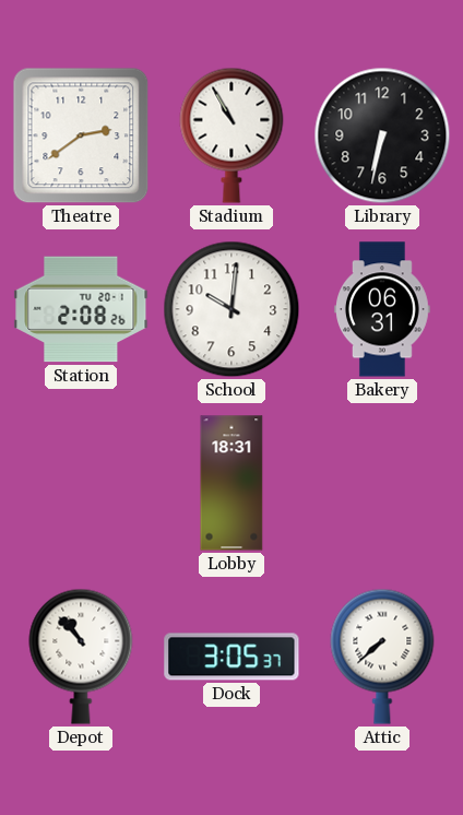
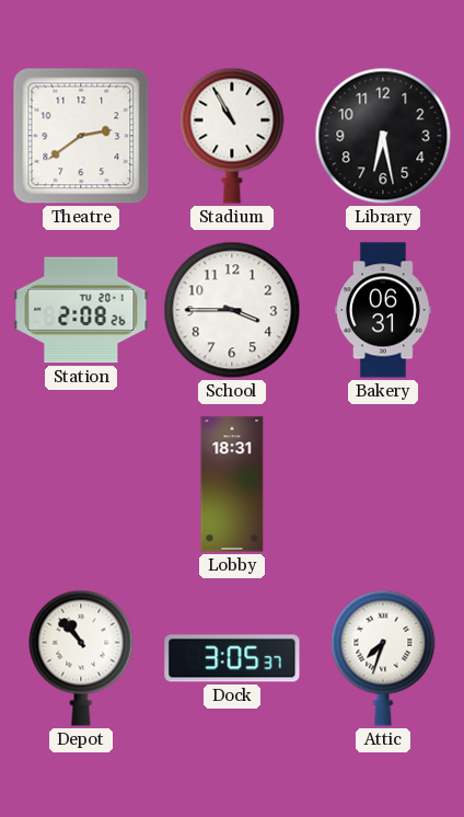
Library: 6:32 -> 6:28 (383, 136)
School: 10:01 -> 3:45 (232, 310)
Attic: 7:38 -> 7:33 (383, 658)
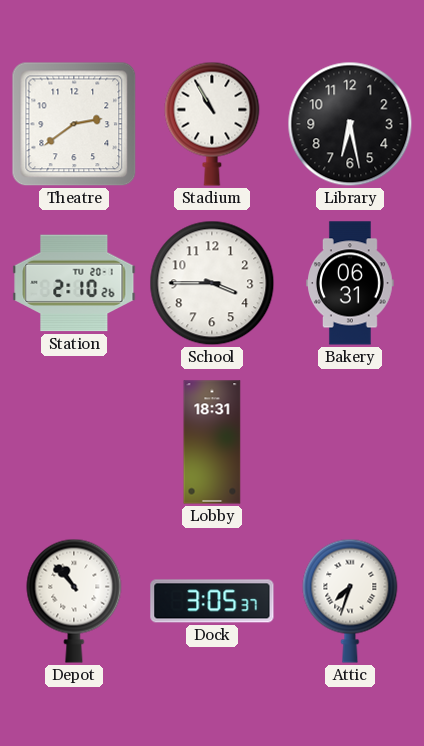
Station: 2:08 -> 2:10 (74, 283)
